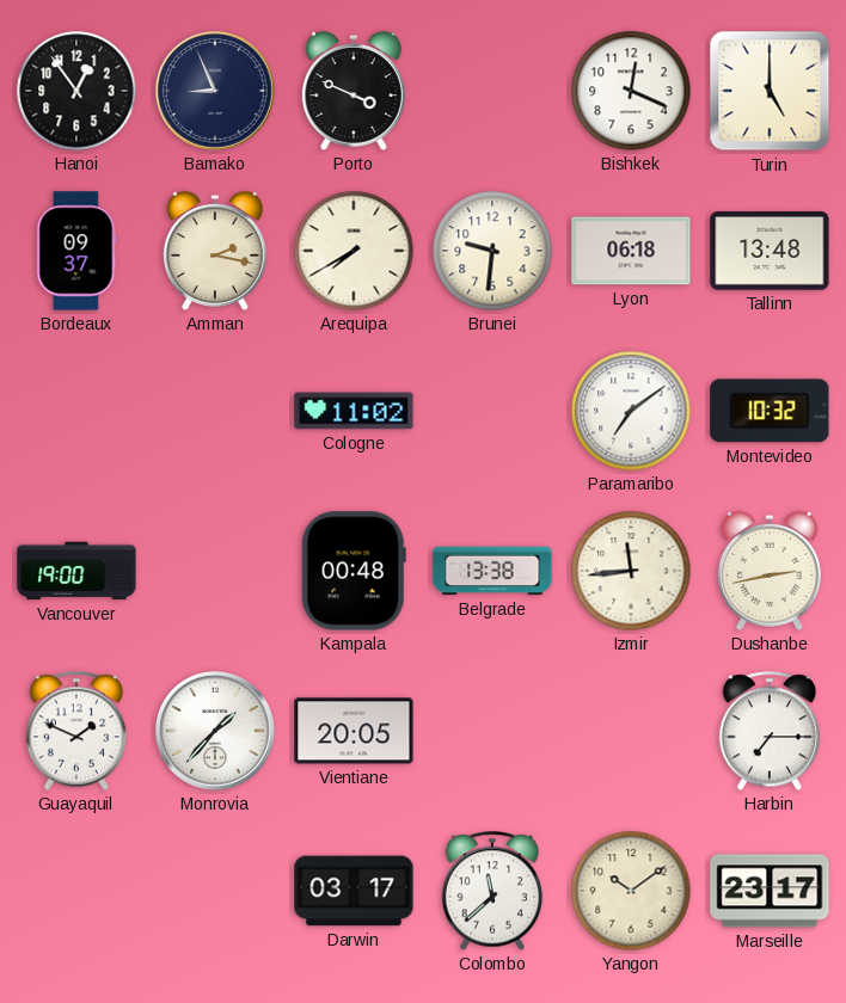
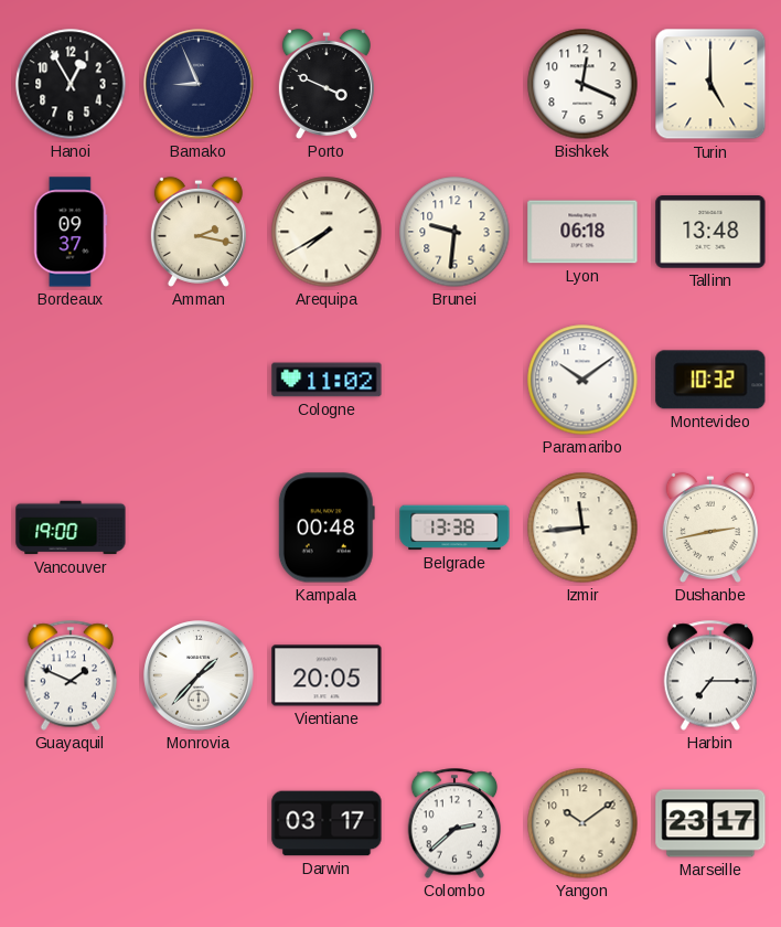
Hanoi: 12:54 -> 12:55 (71, 84)
Paramaribo: 7:09 -> 10:09 (582, 380)
Colombo: 11:38 -> 2:38 (454, 823)
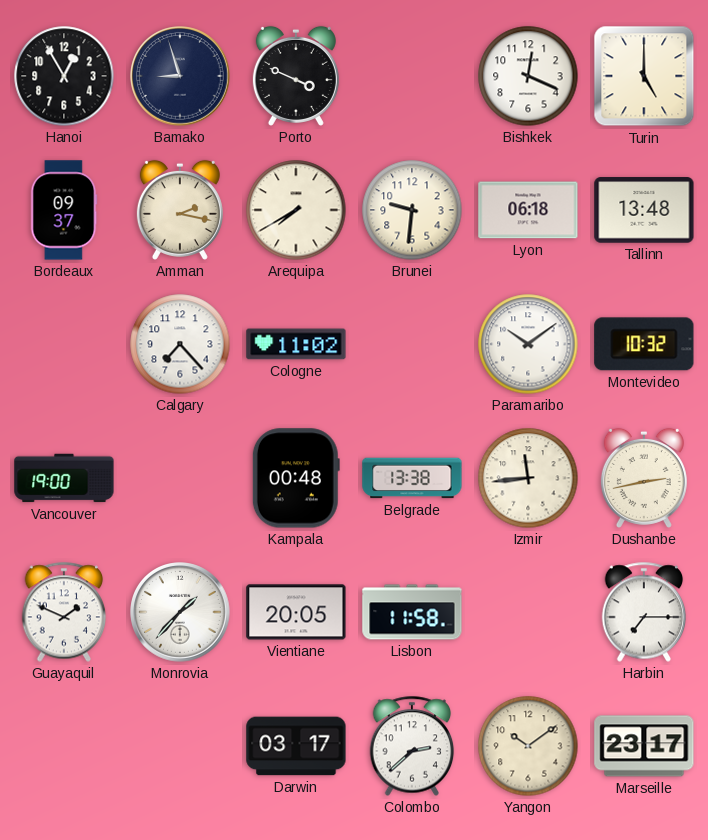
Bamako: 8:56 -> 8:57 (180, 76)
Calgary: none -> 7:23 (180, 344)
Lisbon: none -> 11:58 (412, 612)
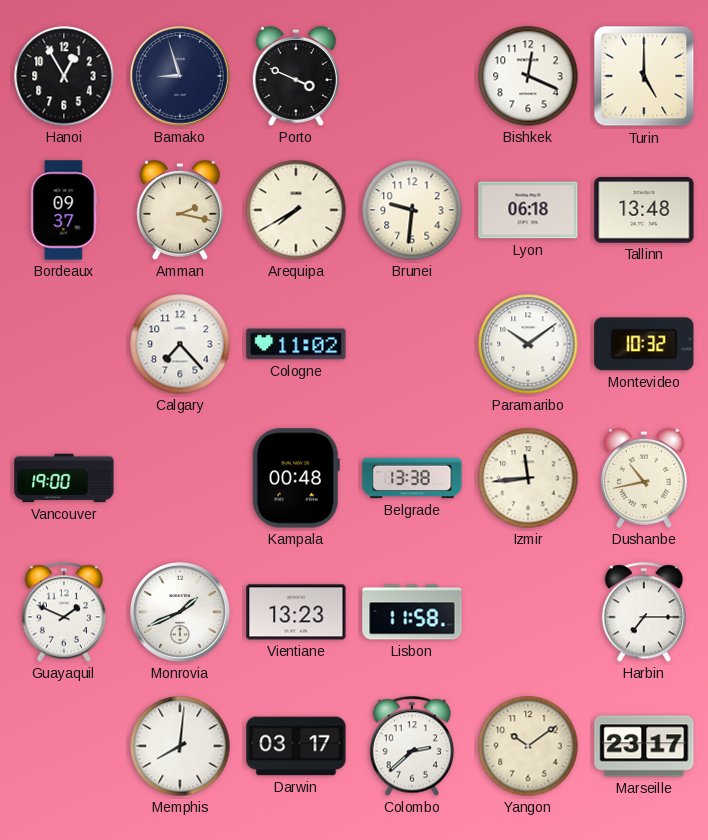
Dushanbe: 2:43 -> 10:43 (644, 478)
Monrovia: 1:37 -> 1:41 (180, 612)
Vientiane: 20:05 -> 13:23 (296, 612)
Memphis: none -> 8:01 (180, 746)
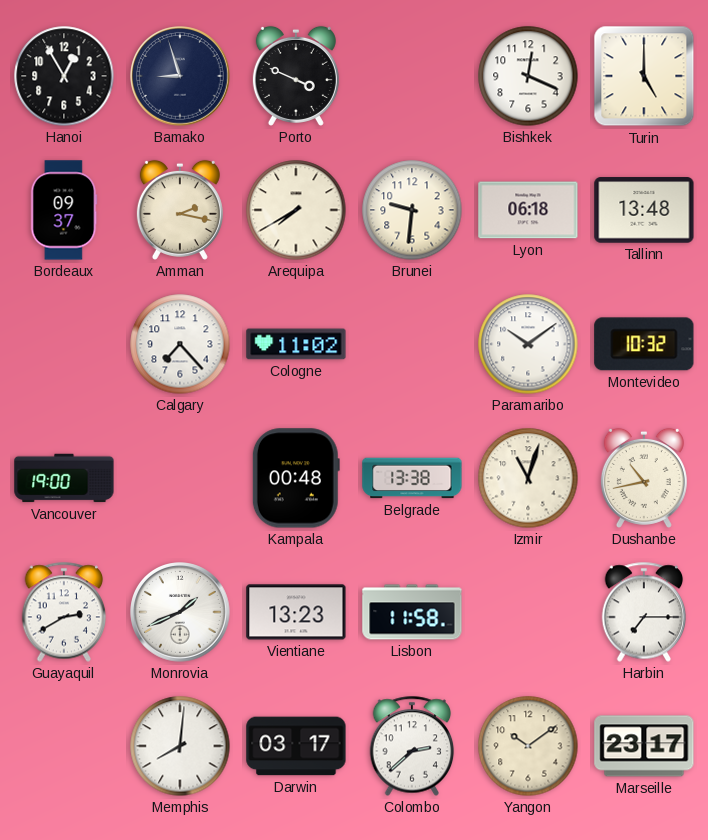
Izmir: 11:44 -> 11:03 (528, 478)
Guayaquil: 1:49 -> 2:40 (64, 612)
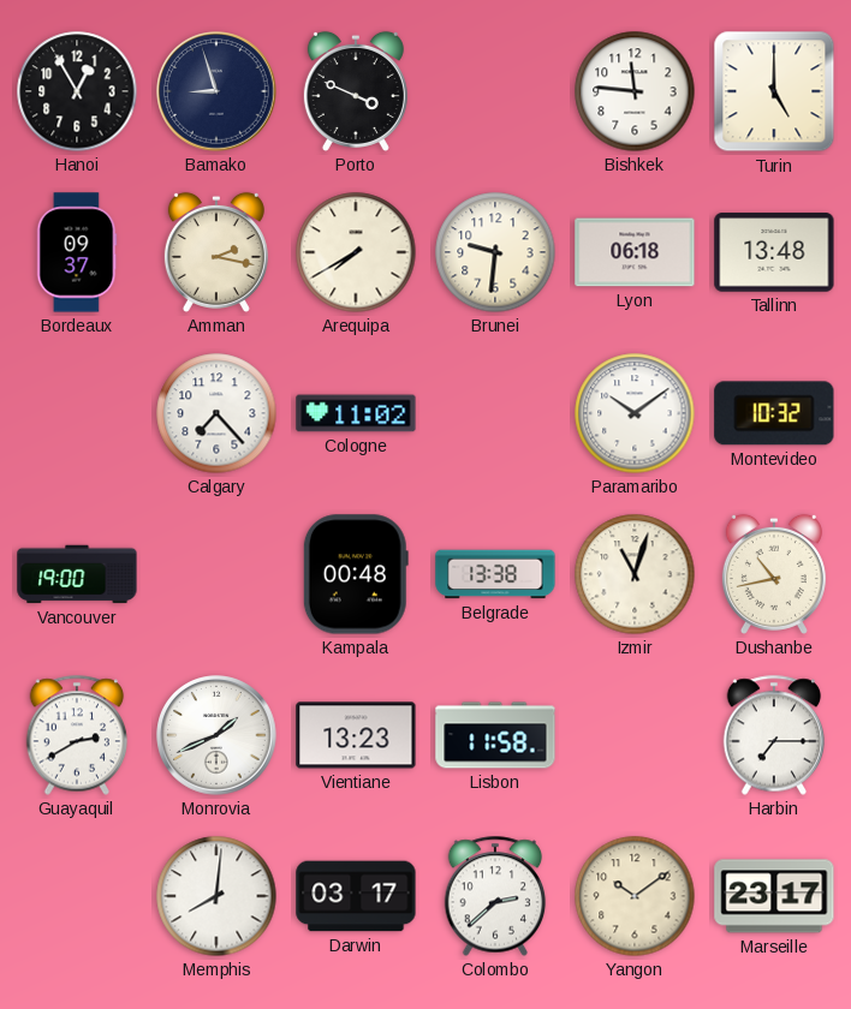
Bishkek: 12:19 -> 11:46 (635, 91)
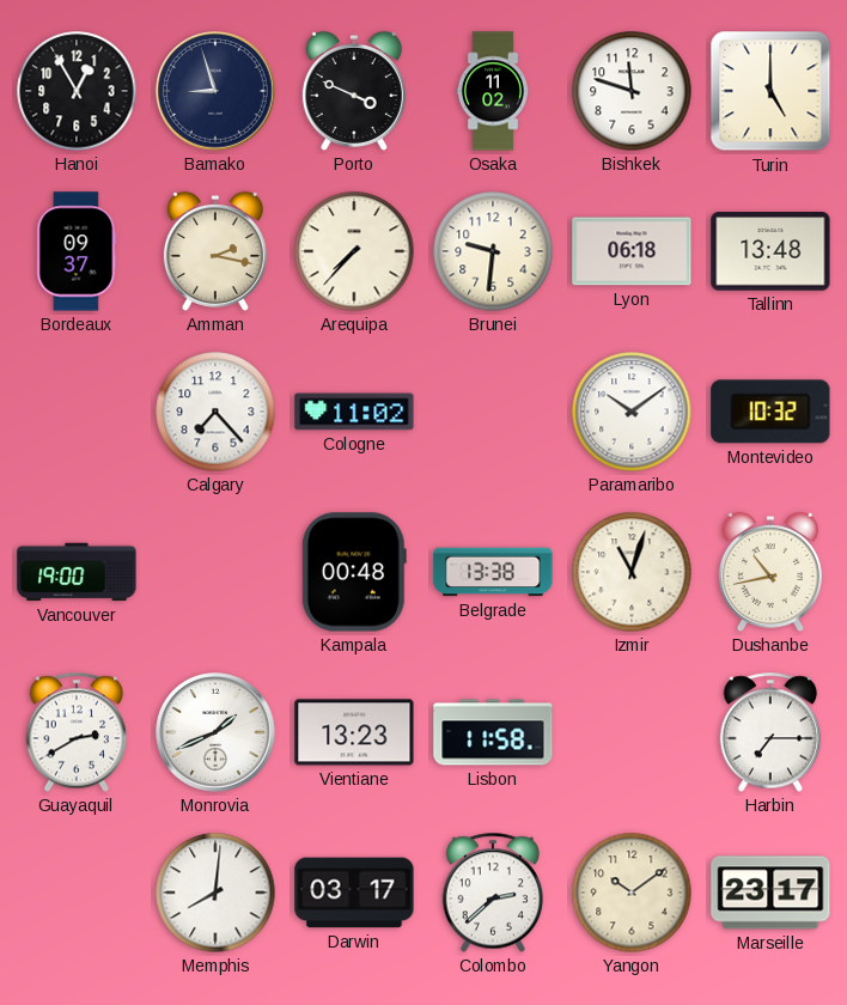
Osaka: none -> 11:02 (493, 91)
Bishkek: 11:46 -> 11:48 (632, 91)
Arequipa: 7:40 -> 7:37 (354, 251)
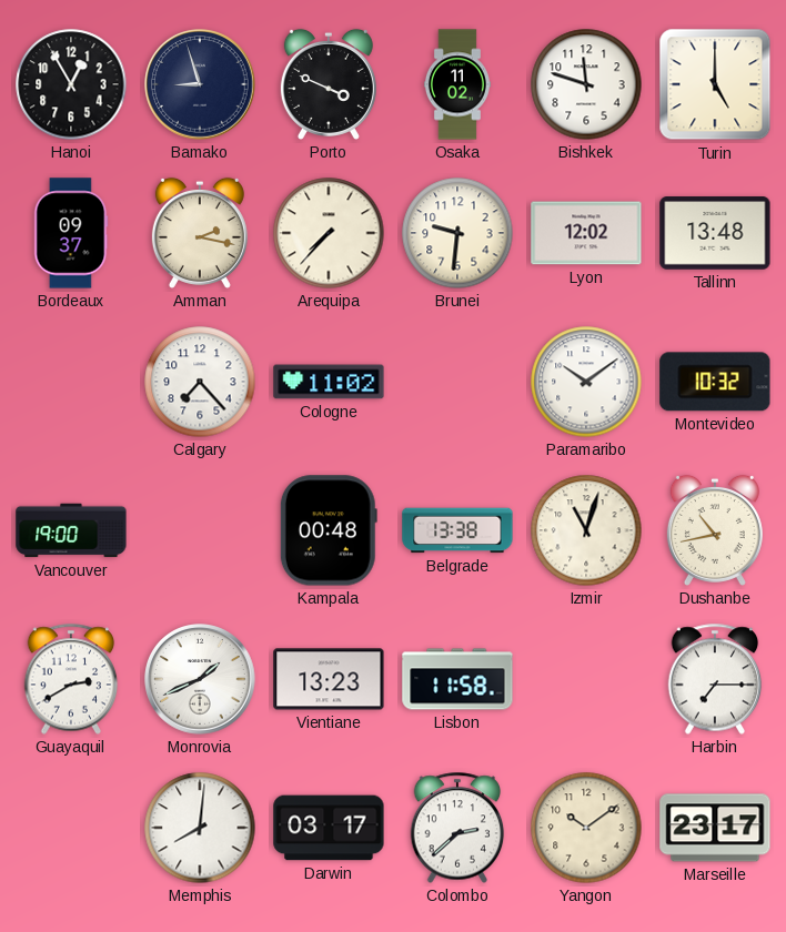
Lyon: 06:18 -> 12:02 (586, 233)
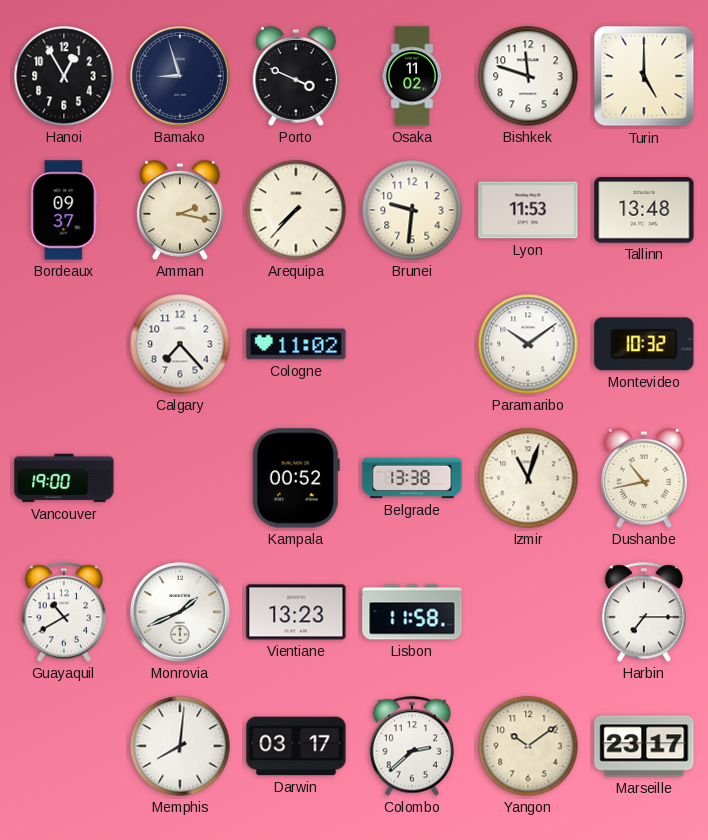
Lyon: 12:02 -> 11:53 (528, 210)
Kampala: 00:48 -> 00:52 (296, 478)
Guayaquil: 2:40 -> 10:40 (64, 612)
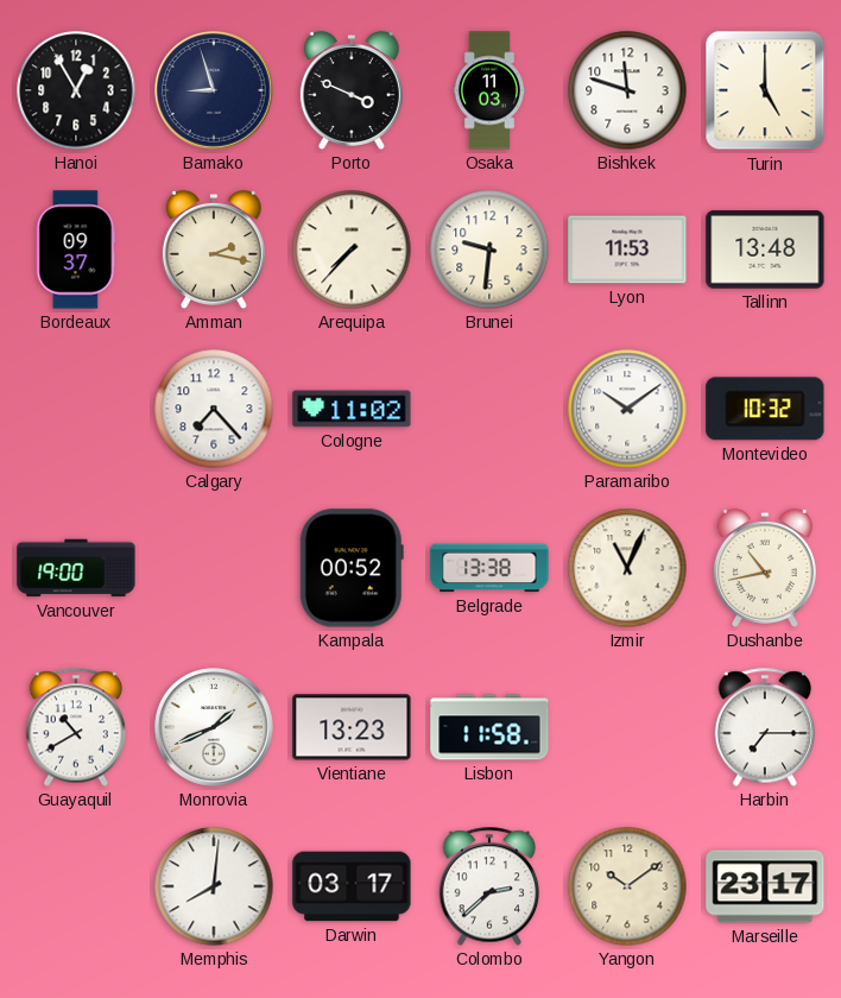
Osaka: 11:02 -> 11:03 (489, 90)
Izmir: 11:03 -> 11:04 (627, 568)
